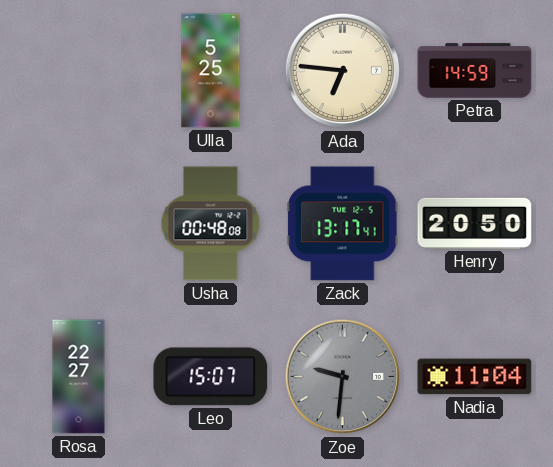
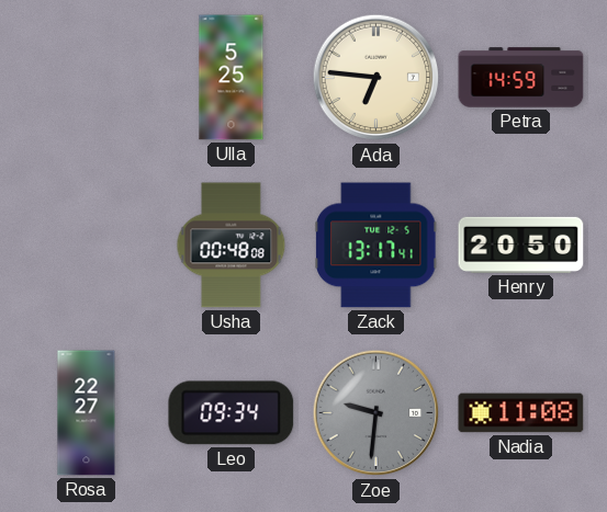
Leo: 15:07 -> 09:34 (232, 413)
Nadia: 11:04 -> 11:08 (521, 413)
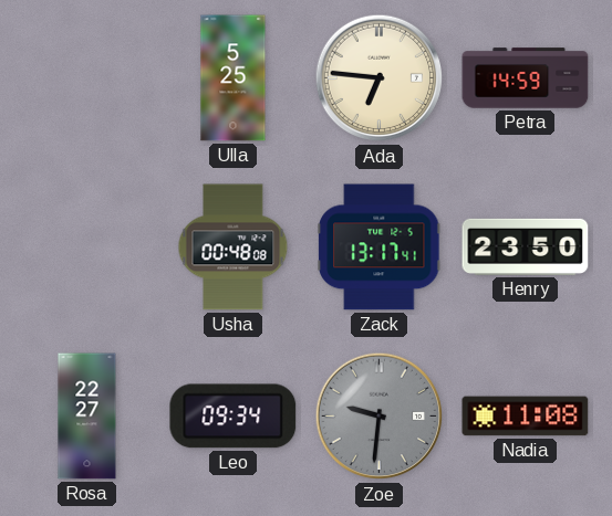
Henry: 20:50 -> 23:50 (526, 246)
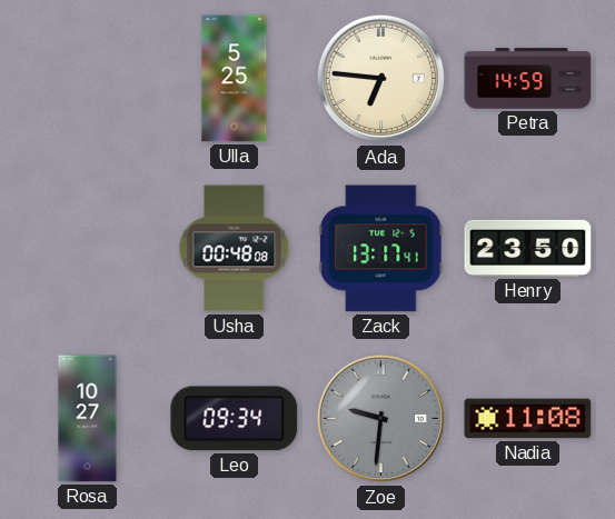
Rosa: 22:27 -> 10:27 (88, 419)
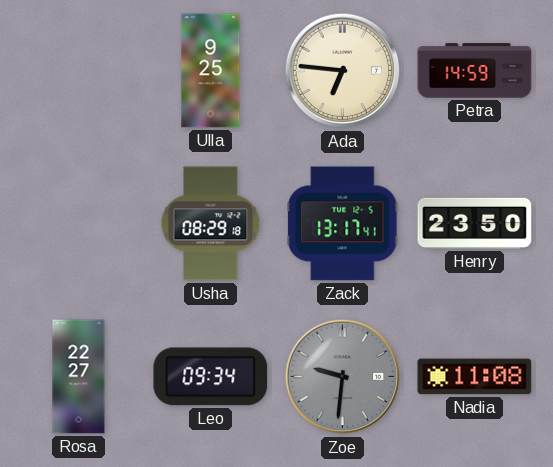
Ulla: 5:25 -> 9:25 (211, 71)
Usha: 00:48 -> 08:29 (211, 224)
Rosa: 10:27 -> 22:27 (79, 377)
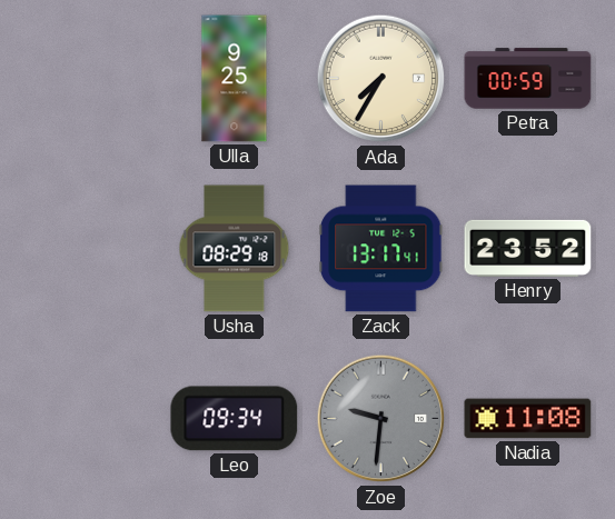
Ada: 6:46 -> 7:35 (381, 79)
Petra: 14:59 -> 00:59 (528, 79)
Henry: 23:50 -> 23:52 (528, 248)
Rosa: 22:27 -> none (79, 377)
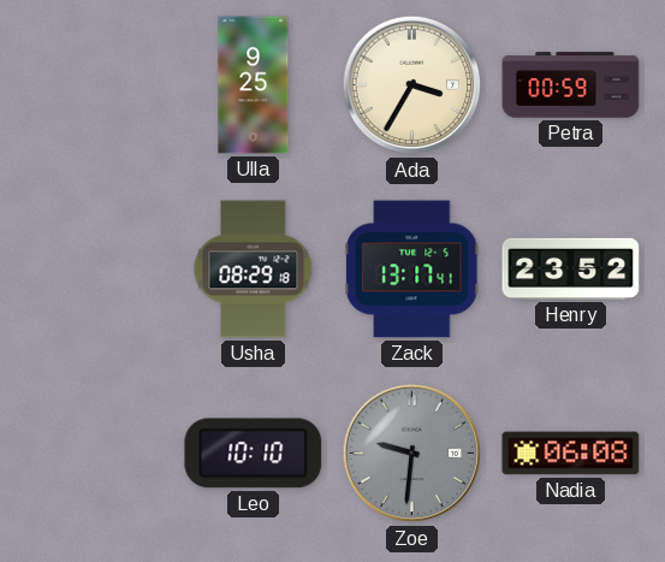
Ada: 7:35 -> 3:35 (412, 85)
Leo: 09:34 -> 10:10 (254, 454)
Nadia: 11:08 -> 06:08 (571, 454)
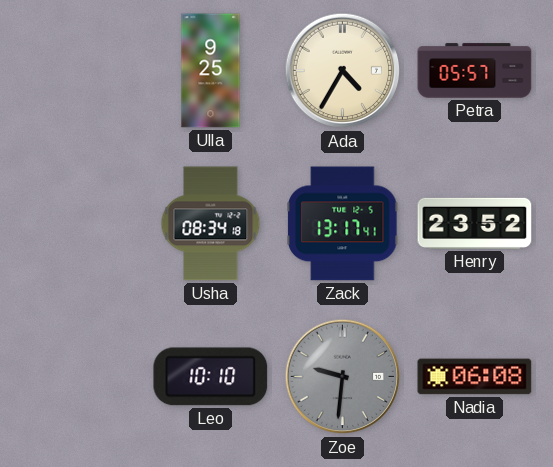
Ada: 3:35 -> 4:35 (343, 71)
Petra: 00:59 -> 05:57 (475, 71)
Usha: 08:29 -> 08:34 (211, 224)
